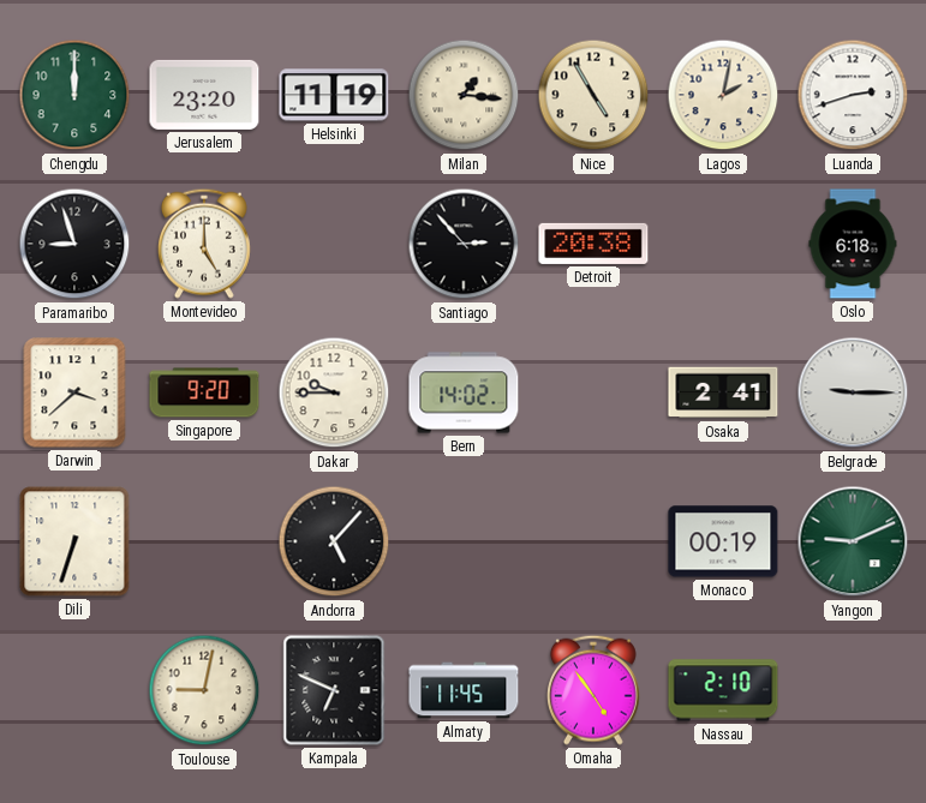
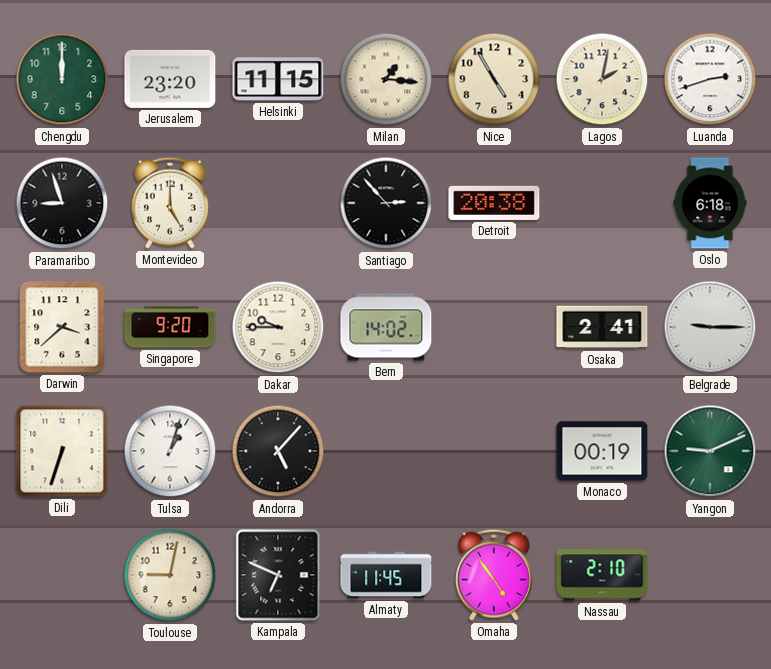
Helsinki: 11:19 -> 11:15 (278, 79)
Tulsa: none -> 1:03 (170, 451)
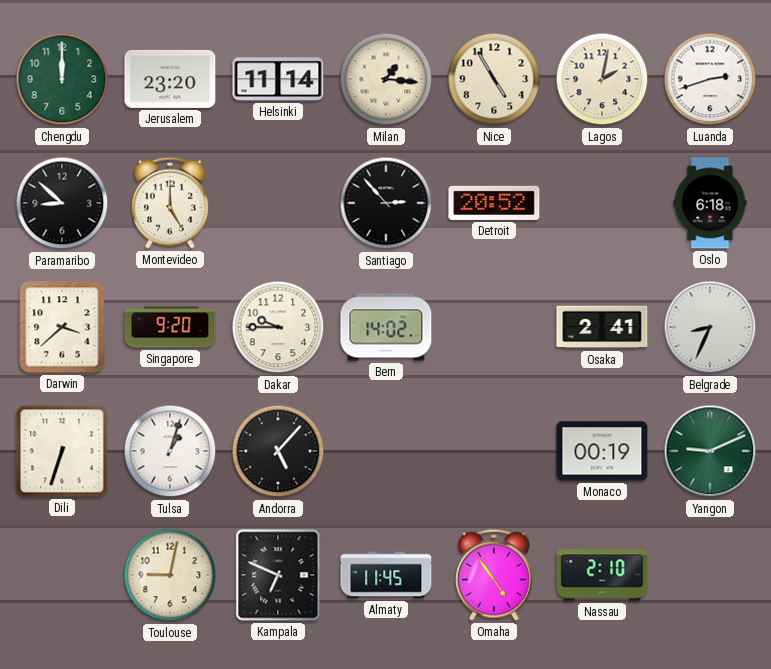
Helsinki: 11:15 -> 11:14 (278, 79)
Paramaribo: 8:57 -> 8:52 (62, 203)
Detroit: 20:38 -> 20:52 (494, 203)
Belgrade: 9:15 -> 8:34 (710, 327)
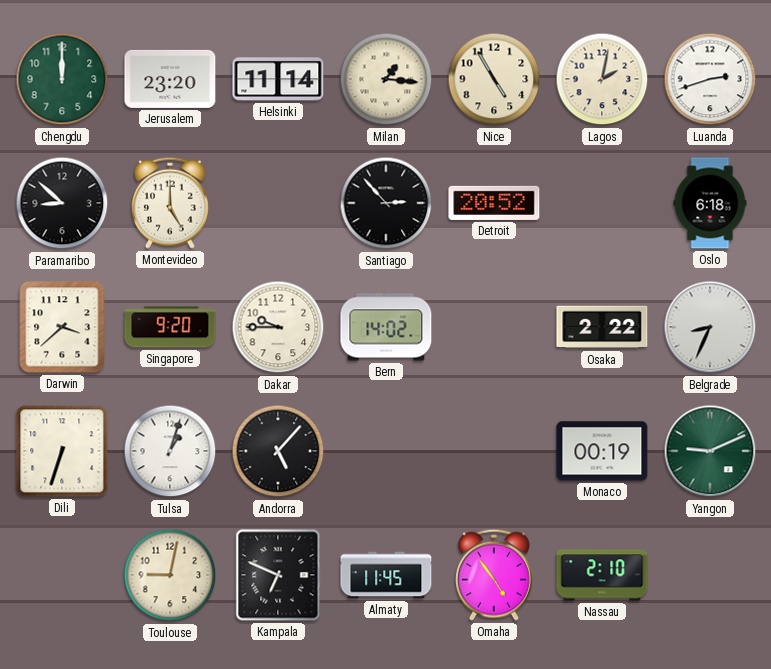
Osaka: 2:41 -> 2:22 (602, 327)
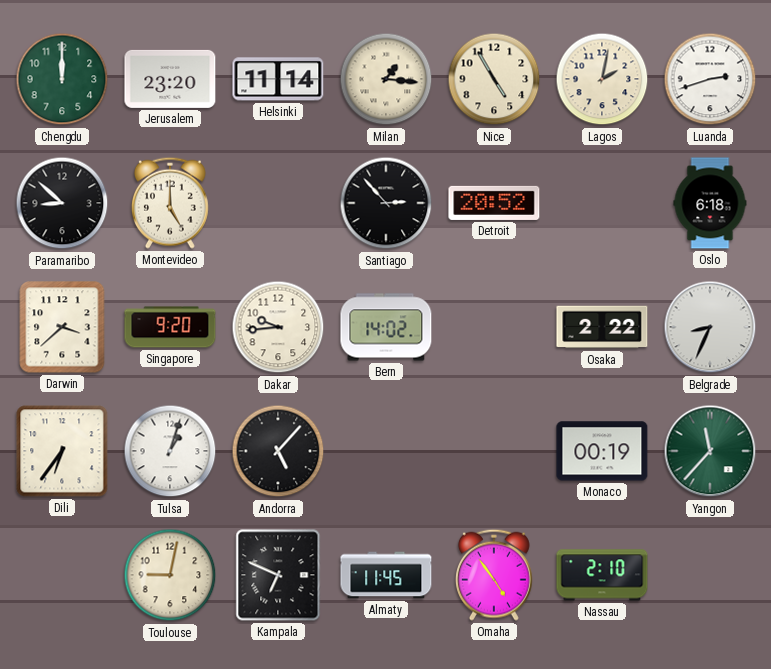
Dakar: 9:45 -> 9:44 (278, 327)
Dili: 6:33 -> 6:36 (62, 451)
Yangon: 9:11 -> 11:37 (710, 451)
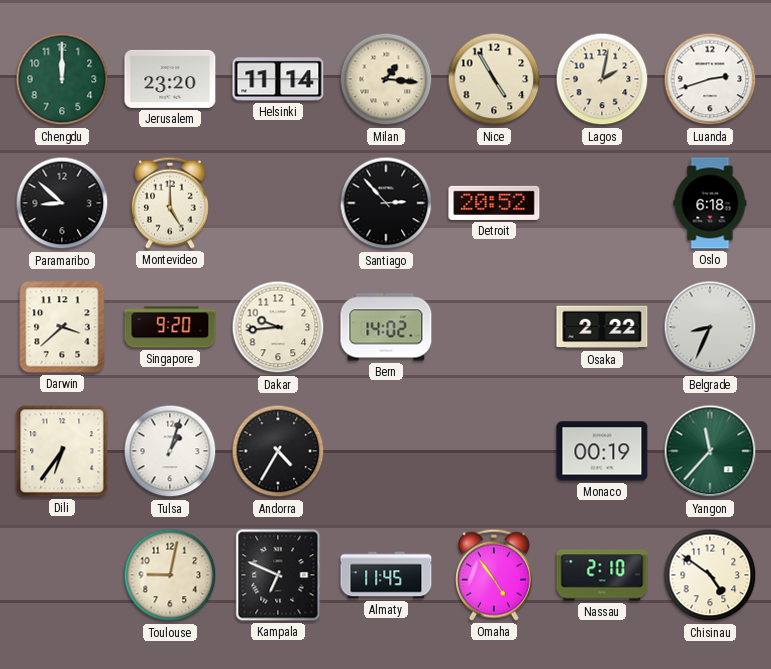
Andorra: 5:07 -> 4:35 (278, 451)
Chisinau: none -> 4:51 (710, 575)
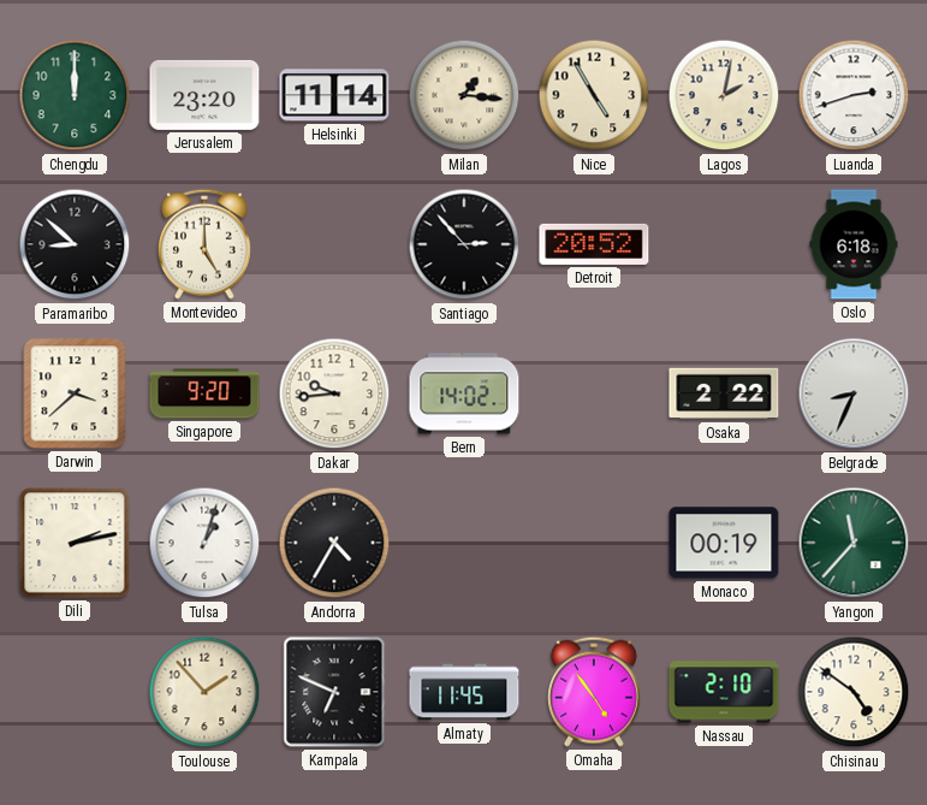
Dili: 6:36 -> 2:13 (75, 543)
Toulouse: 9:02 -> 1:53 (204, 692)
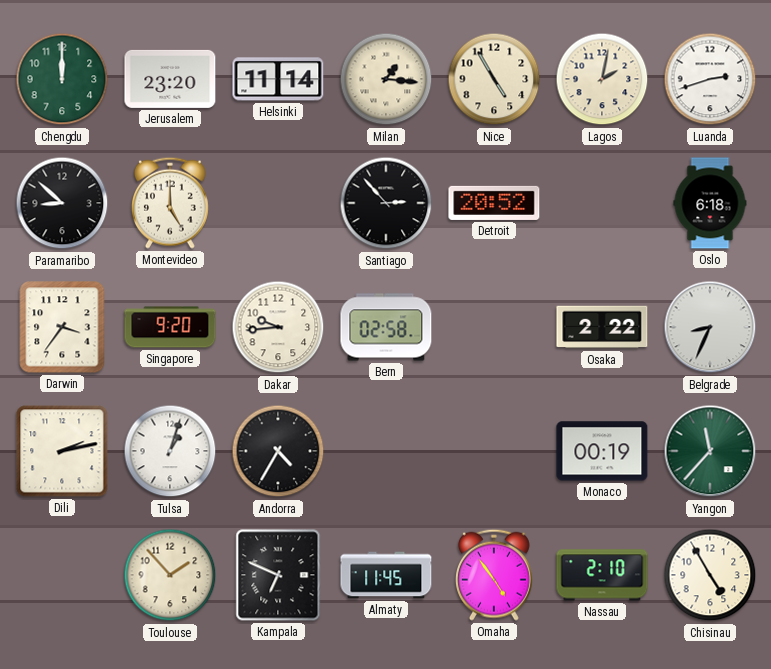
Darwin: 3:38 -> 3:36 (62, 327)
Bern: 14:02 -> 02:58 (386, 327)
Chisinau: 4:51 -> 4:55 (710, 575)
